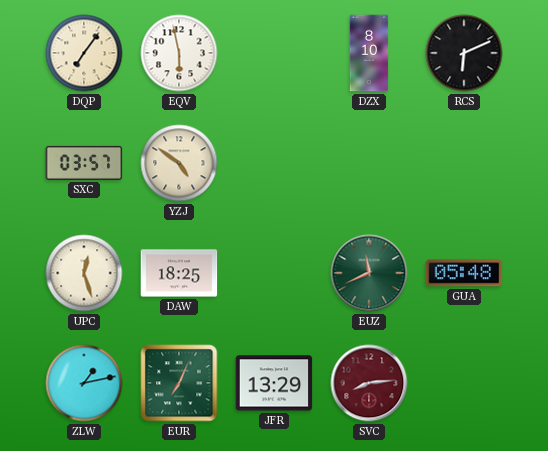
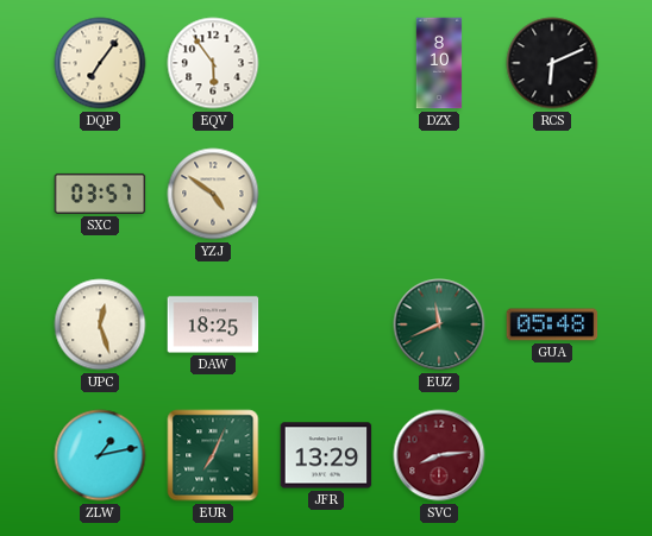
EQV: 5:58 -> 5:54 (213, 63)
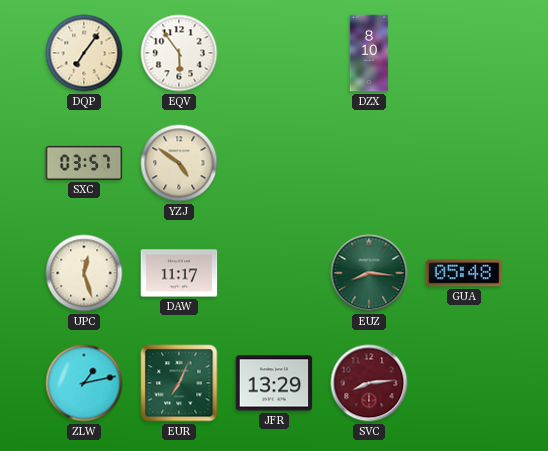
RCS: 6:11 -> none (552, 63)
DAW: 18:25 -> 11:17 (179, 273)
EUZ: 11:41 -> 8:16 (369, 273)
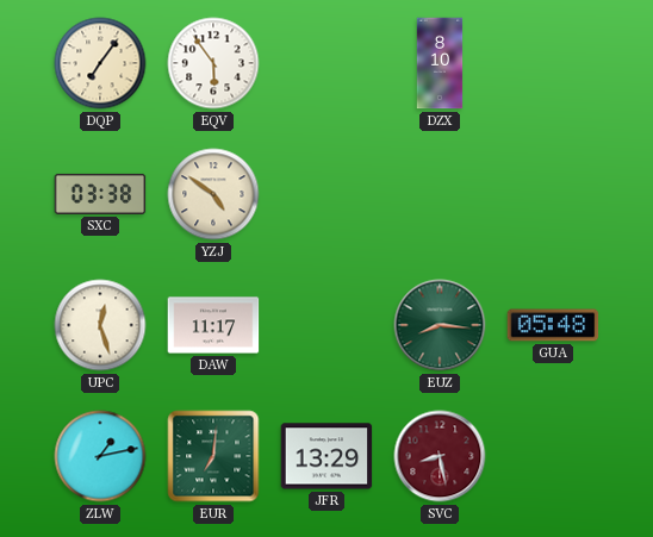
SXC: 03:57 -> 03:38 (100, 194)
EUR: 7:04 -> 7:01 (213, 456)
SVC: 8:14 -> 8:28 (440, 456)
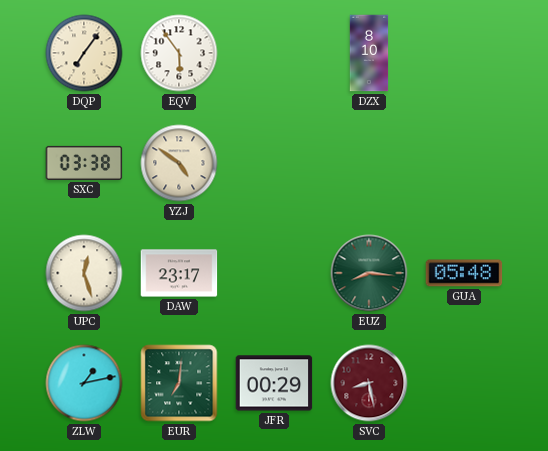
DAW: 11:17 -> 23:17 (179, 273)
JFR: 13:29 -> 00:29 (274, 383)
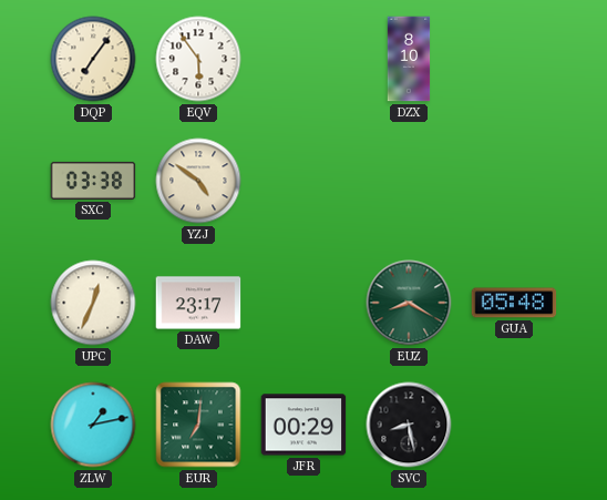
UPC: 12:27 -> 12:34 (93, 303)
EUZ: 8:16 -> 8:20 (409, 303)
SVC dial: burgundy -> black (409, 425)
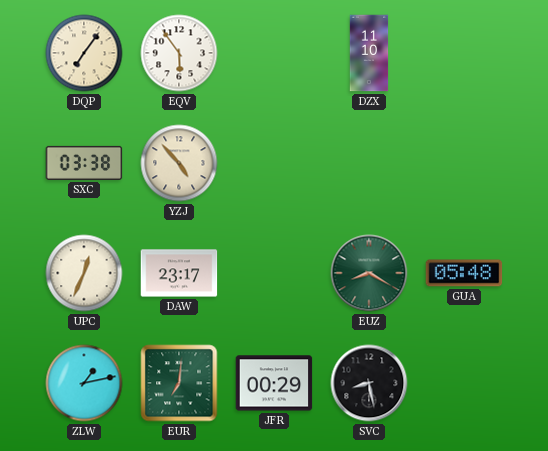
DZX: 8:10 -> 11:10 (369, 53)
YZJ: 4:51 -> 4:53 (179, 163)
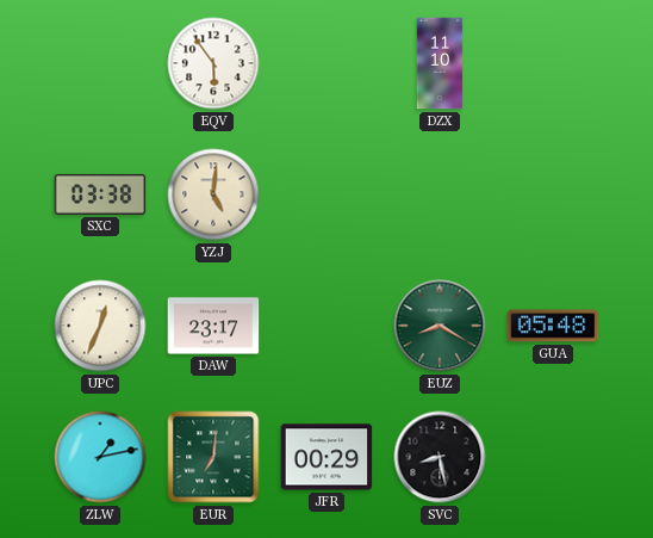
DQP: 7:06 -> none (84, 53)
YZJ: 4:53 -> 5:01 (213, 194)
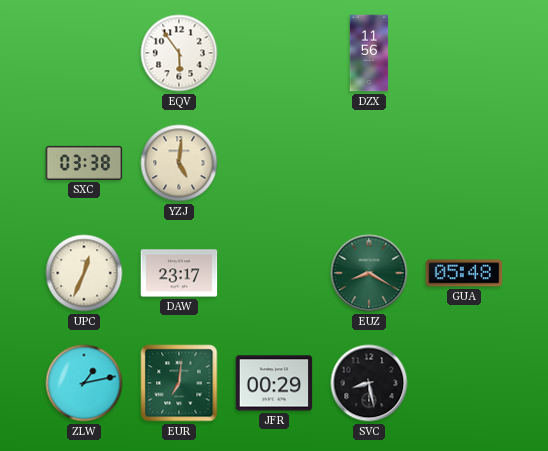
DZX: 11:10 -> 11:56 (369, 53)
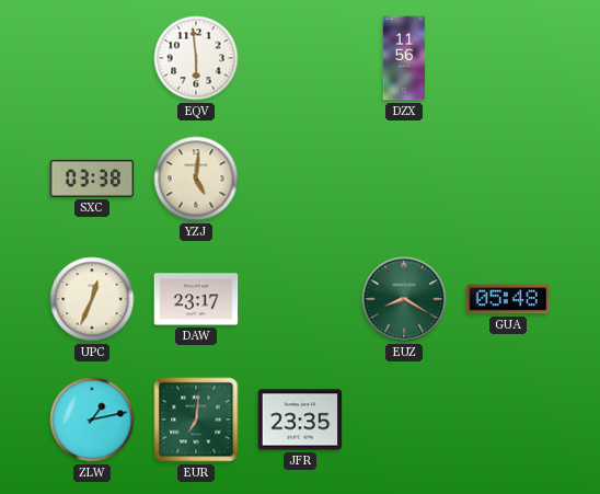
EQV: 5:54 -> 5:59 (196, 58)
JFR: 00:29 -> 23:35 (300, 420)
SVC: 8:28 -> none (369, 383)
